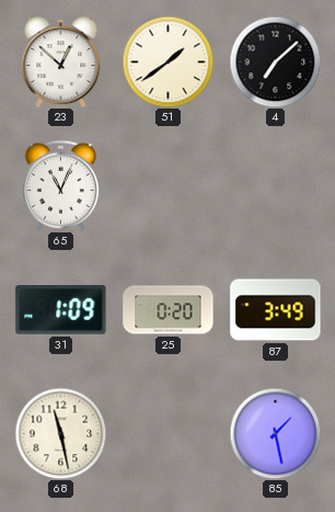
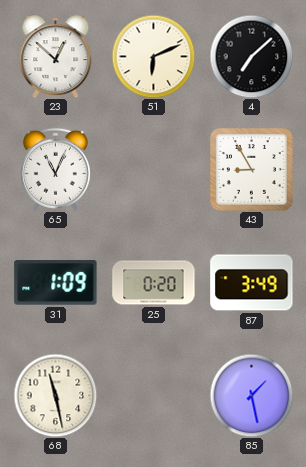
51: 1:39 -> 6:11 (153, 56)
43: none -> 8:55 (252, 170)
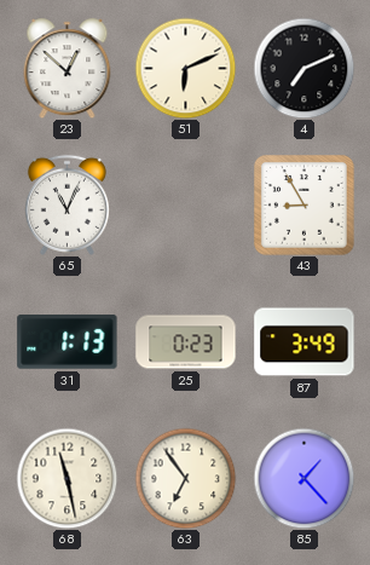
4: 7:08 -> 7:11 (303, 68)
31: 1:09 -> 1:13 (68, 342)
25: 0:20 -> 0:23 (186, 342)
63: none -> 6:54 (185, 478)
85: 1:28 -> 1:23 (303, 478)
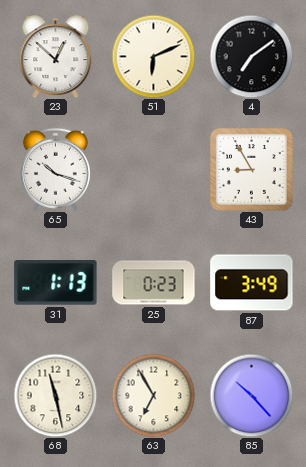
4: 7:11 -> 7:09 (251, 56)
65: 11:04 -> 10:18 (55, 169)
63: 6:54 -> 6:55 (153, 395)
85: 1:23 -> 10:23 (251, 395)
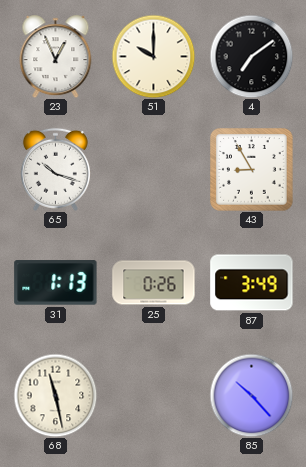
23: 12:52 -> 12:56 (56, 57)
51: 6:11 -> 10:00 (153, 56)
25: 0:23 -> 0:26 (154, 283)
63: 6:55 -> none (153, 395)
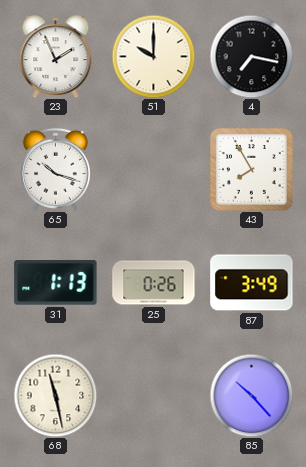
23: 12:56 -> 1:56 (56, 57)
4: 7:09 -> 7:17 (251, 56)
43: 8:55 -> 7:55 (252, 170)
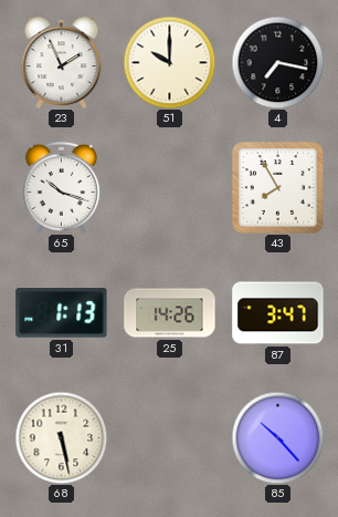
25: 0:26 -> 14:26 (170, 313)
87: 3:49 -> 3:47 (278, 313)
68: 11:28 -> 5:28 (61, 437)
